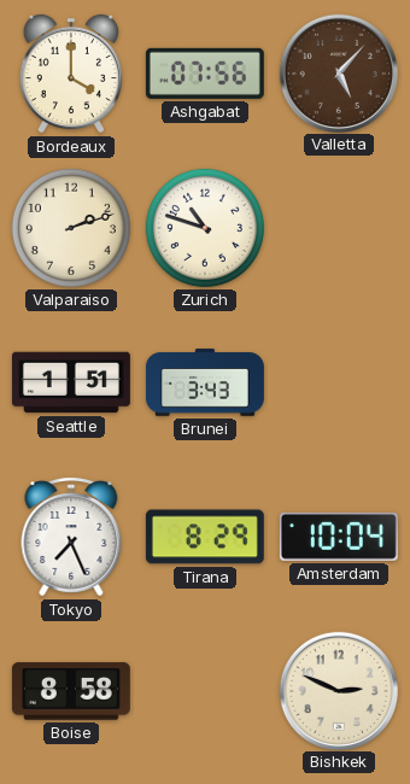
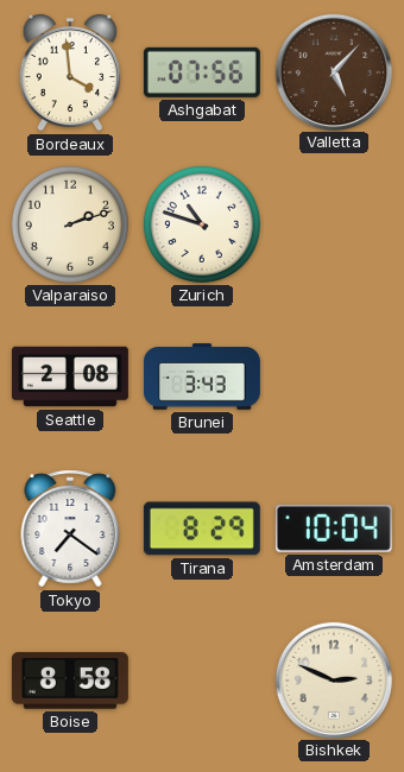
Bordeaux: 4:00 -> 3:59 (70, 72)
Seattle: 1:51 -> 2:08 (70, 376)
Tokyo: 7:26 -> 7:21 (70, 529)
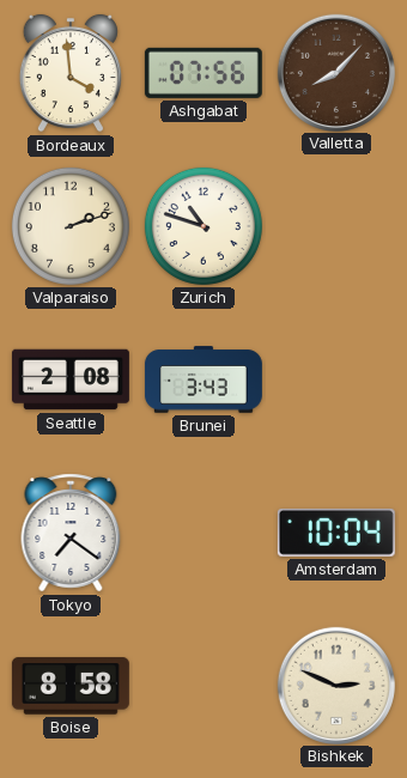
Valletta: 5:07 -> 8:07 (335, 72)
Tirana: 8:29 -> none (202, 529)
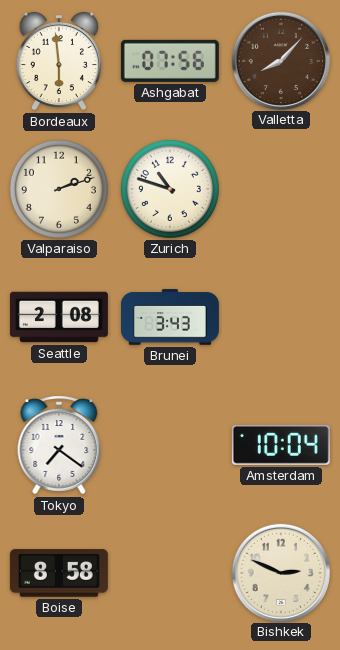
Bordeaux: 3:59 -> 5:59 (59, 61)
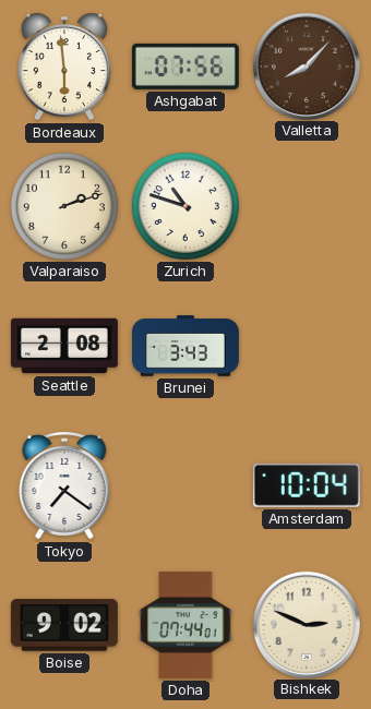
Boise: 8:58 -> 9:02 (64, 625)
Doha: none -> 07:44 (185, 625)
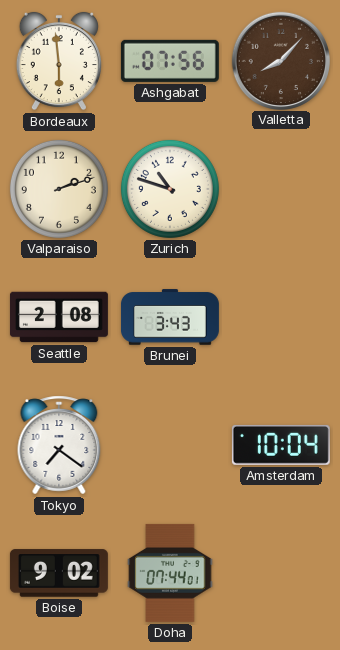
Bishkek: 2:49 -> none (306, 624)
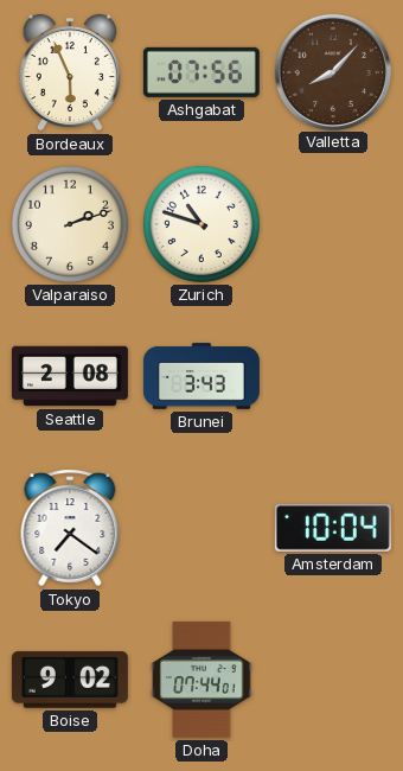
Bordeaux: 5:59 -> 5:56 (70, 72)
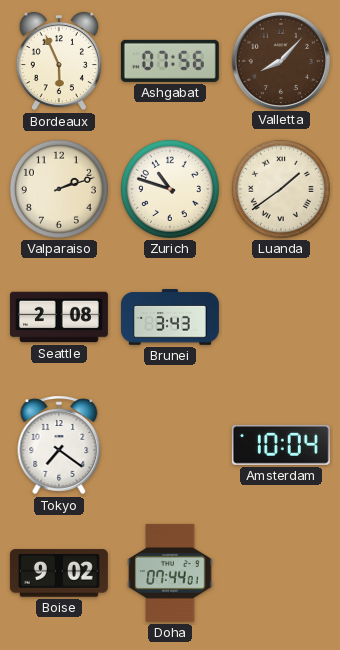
Luanda: none -> 1:39 (281, 189)
